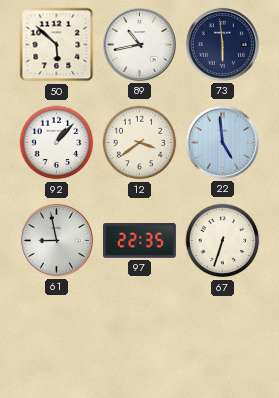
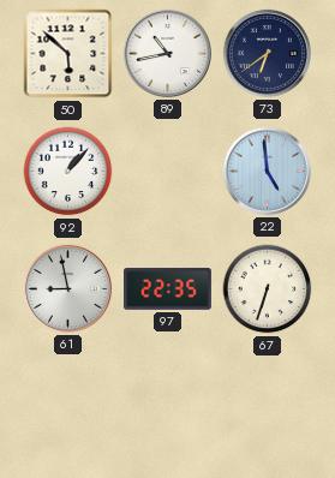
73: 5:59 -> 6:39 (267, 53)
12: 3:39 -> none (140, 143)
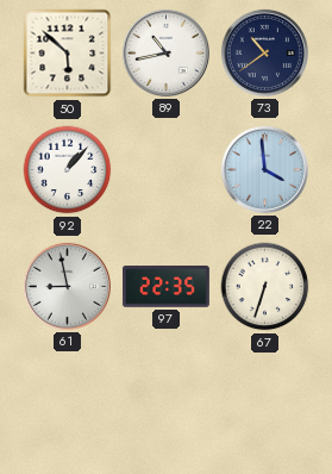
73: 6:39 -> 10:39 (264, 52)
22: 4:59 -> 3:59 (264, 169)
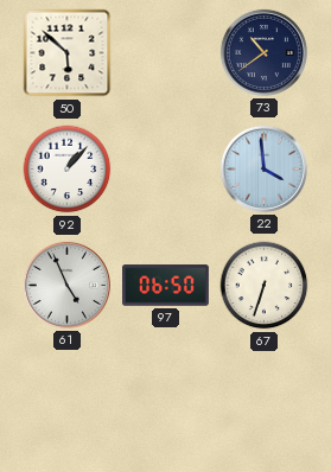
89: 10:43 -> none (165, 52)
61: 8:58 -> 4:56 (66, 285)
97: 22:35 -> 06:50 (166, 286)
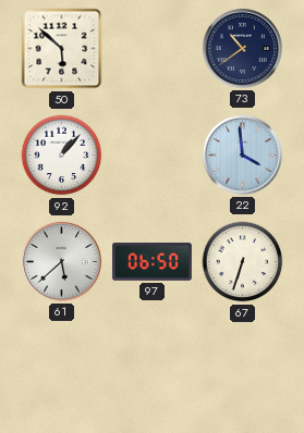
61: 4:56 -> 5:38 (61, 261)
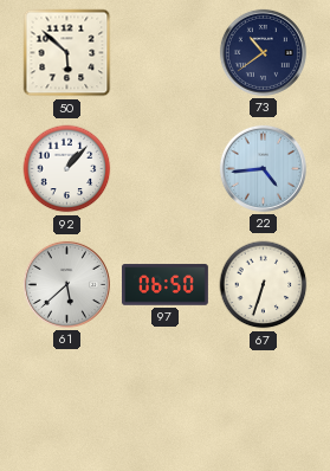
22: 3:59 -> 4:44 (263, 168)
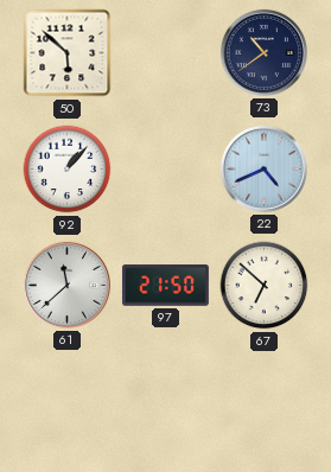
22: 4:44 -> 4:41 (263, 168)
61: 5:38 -> 11:38 (66, 285)
97: 06:50 -> 21:50 (166, 286)
67: 6:33 -> 6:52 (265, 286)
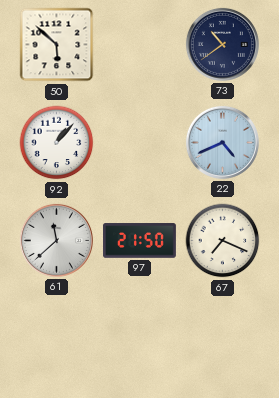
67: 6:52 -> 7:19 (223, 241)
